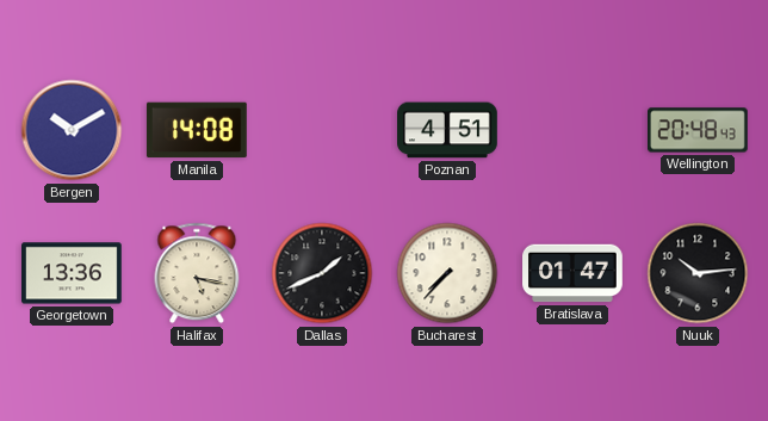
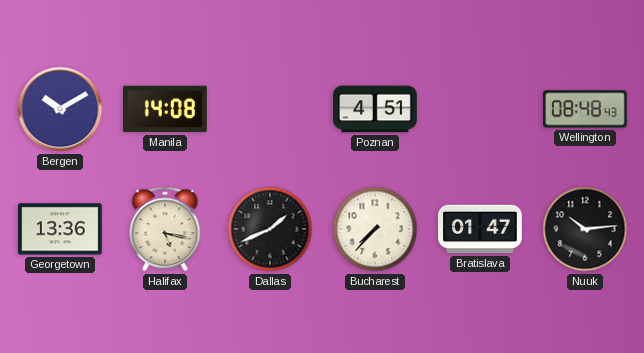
Wellington: 20:48 -> 08:48 (586, 109)
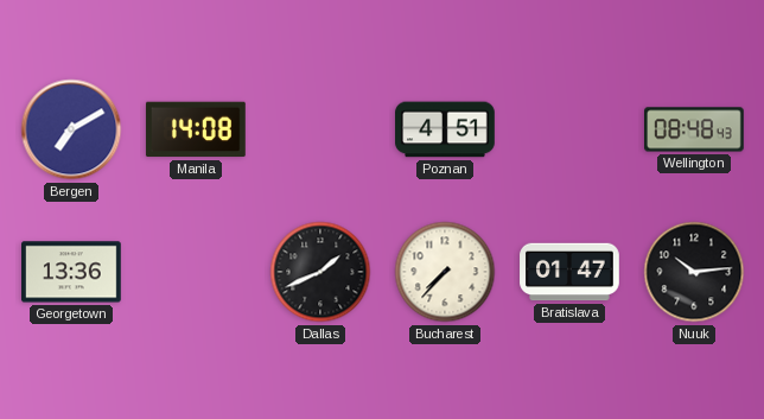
Bergen: 10:10 -> 7:10 (71, 129)
Halifax: 5:17 -> none (165, 229)
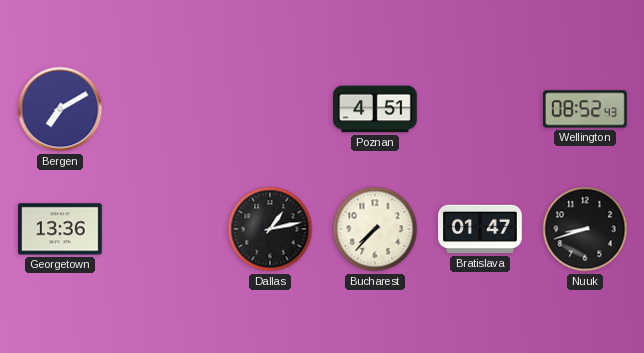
Manila: 14:08 -> none (196, 129)
Wellington: 08:48 -> 08:52 (586, 109)
Dallas: 1:41 -> 1:13 (270, 229)
Nuuk: 10:14 -> 8:42 (585, 229)
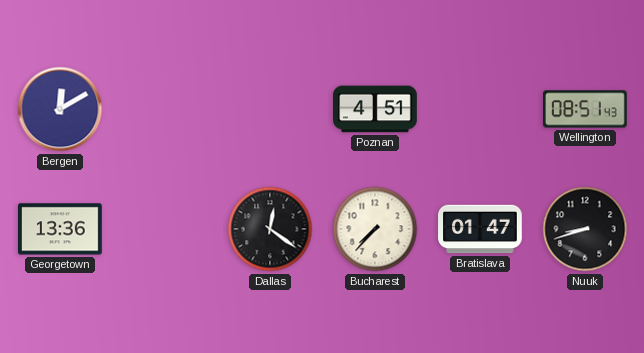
Bergen: 7:10 -> 12:10 (60, 109)
Wellington: 08:52 -> 08:51 (586, 109)
Dallas: 1:13 -> 12:21 (270, 229)
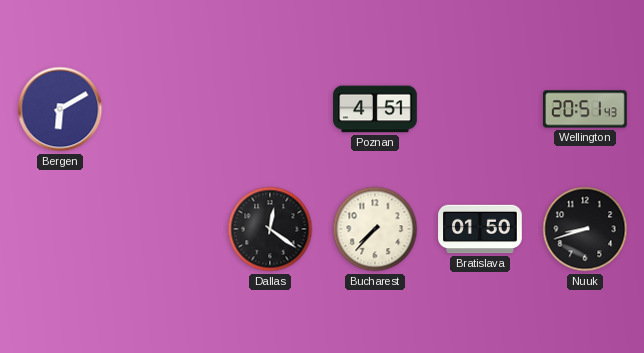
Bergen: 12:10 -> 6:10 (60, 109)
Wellington: 08:51 -> 20:51 (586, 109)
Georgetown: 13:36 -> none (61, 229)
Bratislava: 01:47 -> 01:50 (480, 229)
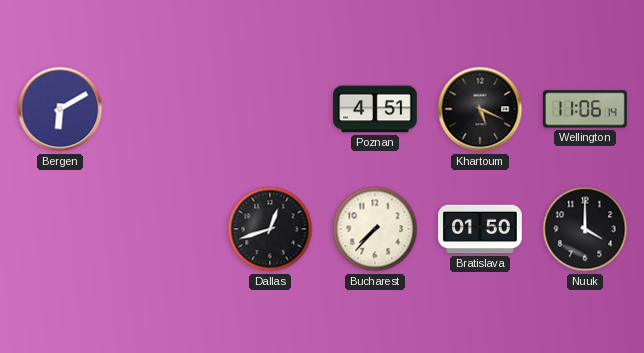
Khartoum: none -> 5:19 (480, 109)
Wellington: 20:51 -> 11:06 (586, 109)
Dallas: 12:21 -> 12:42 (270, 229)
Nuuk: 8:42 -> 4:00 (585, 229)
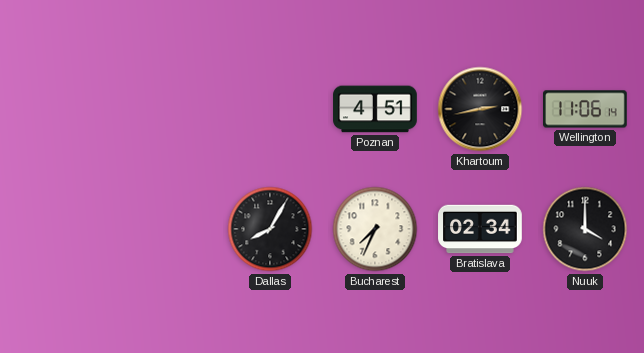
Bergen: 6:10 -> none (60, 109)
Khartoum: 5:19 -> 2:43 (480, 109)
Dallas: 12:42 -> 8:05 (270, 229)
Bucharest: 7:37 -> 7:34 (375, 229)
Bratislava: 01:50 -> 02:34 (480, 229)
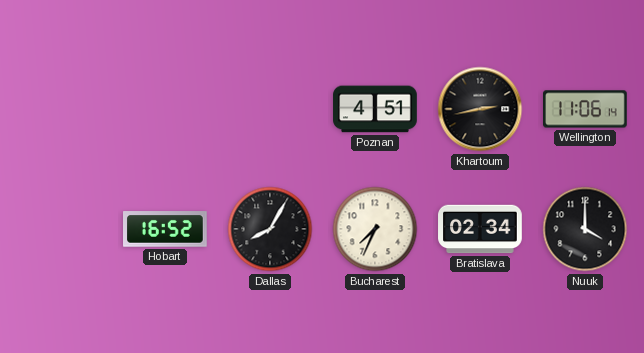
Hobart: none -> 16:52 (166, 229)
